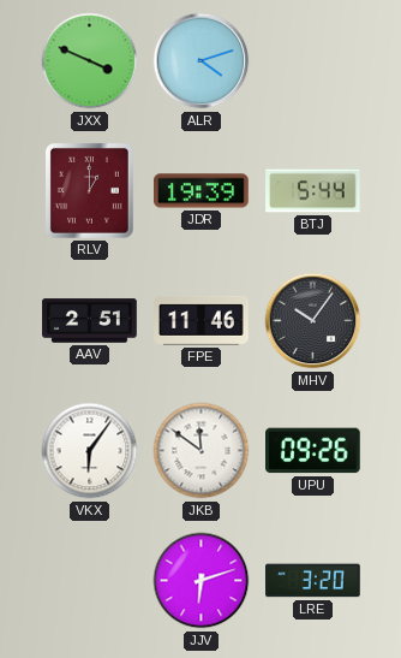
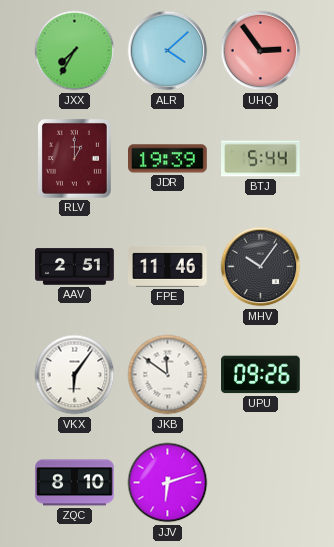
JXX: 3:49 -> 7:35 (75, 51)
ALR: 4:12 -> 4:08 (168, 51)
UHQ: none -> 2:54 (261, 51)
ZQC: none -> 8:10 (75, 483)
LRE: 3:20 -> none (313, 581)
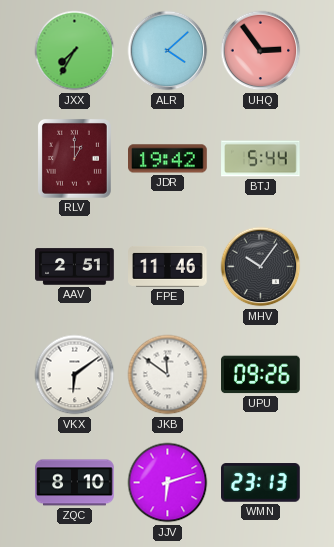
JDR: 19:39 -> 19:42 (168, 159)
VKX: 6:06 -> 6:09 (75, 375)
WMN: none -> 23:13 (261, 483)
